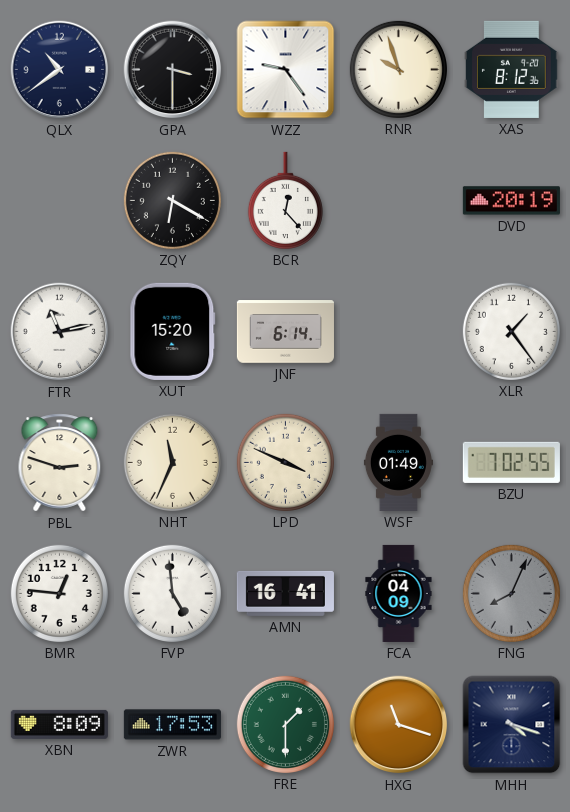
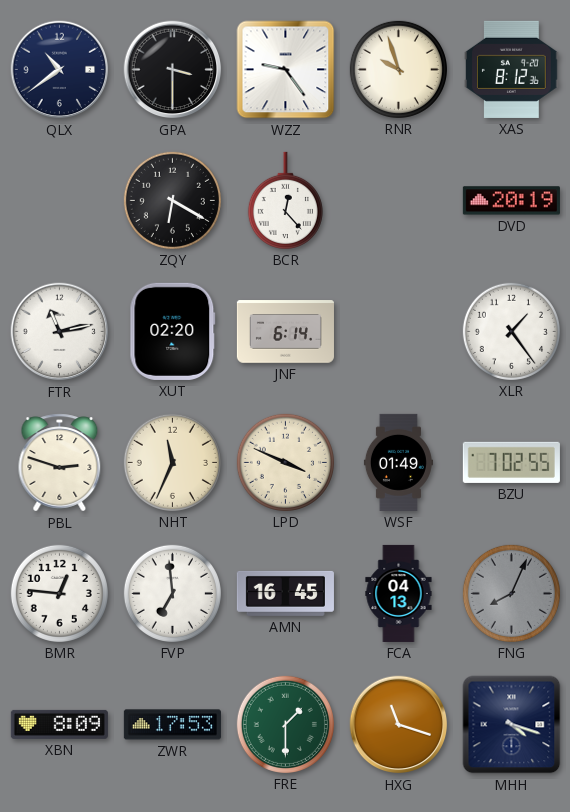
XUT: 15:20 -> 02:20 (173, 331)
FVP: 4:59 -> 6:59 (172, 593)
AMN: 16:41 -> 16:45 (285, 593)
FCA: 04:09 -> 04:13 (399, 593)
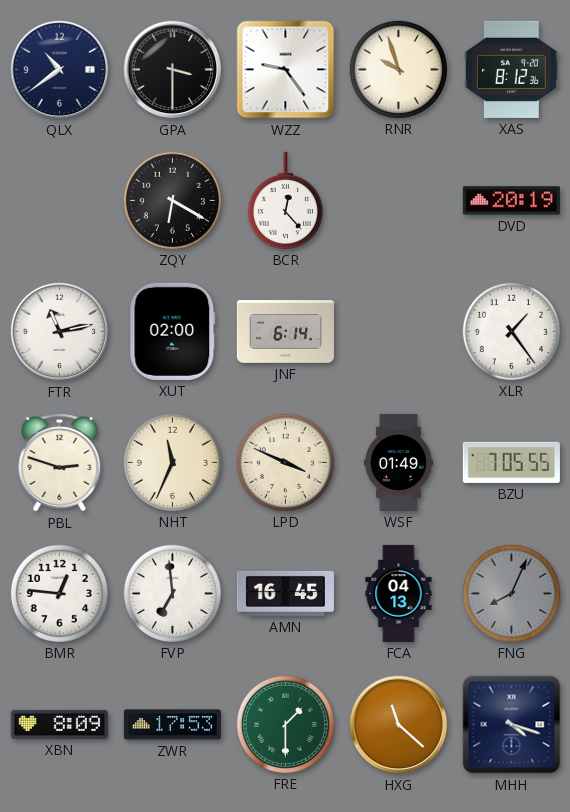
XUT: 02:20 -> 02:00 (173, 331)
BZU: 7:02 -> 7:05 (511, 462)
HXG: 11:18 -> 11:22 (399, 725)
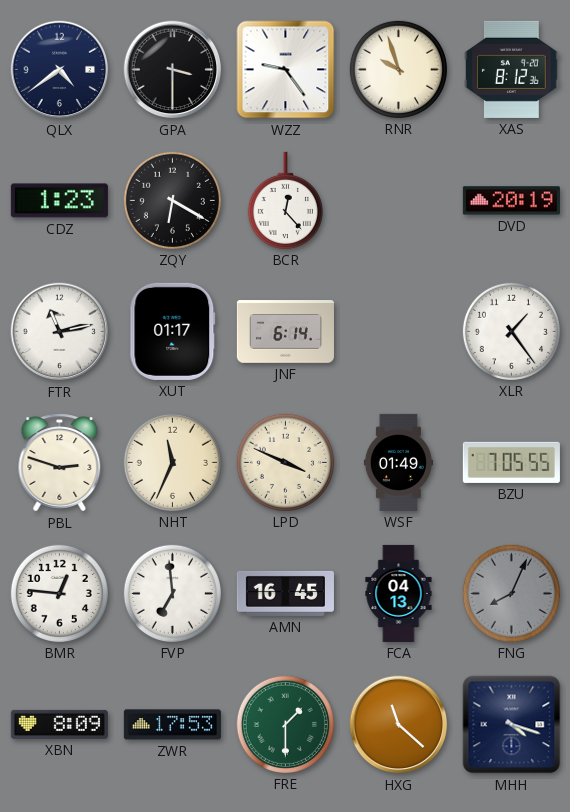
QLX: 10:39 -> 4:39 (60, 70)
CDZ: none -> 1:23 (59, 201)
XUT: 02:00 -> 01:17 (173, 331)
